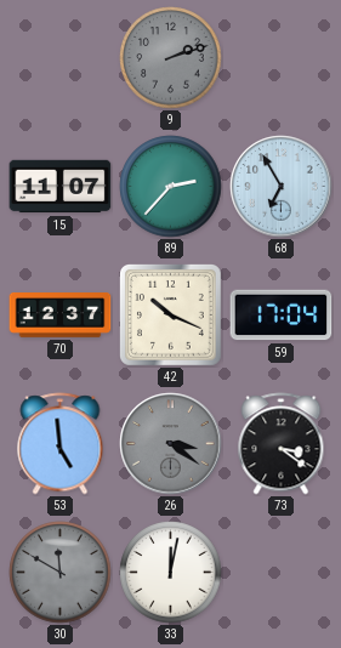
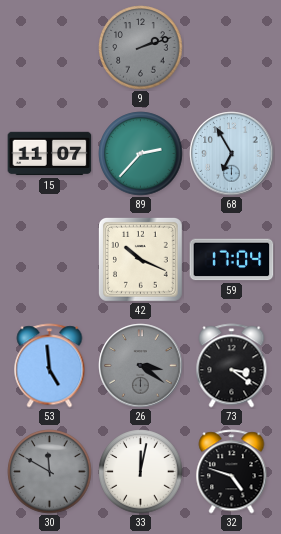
70: 12:37 -> none (61, 316)
32: none -> 4:48 (232, 472)
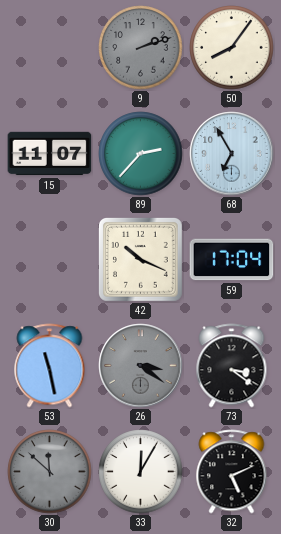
50: none -> 8:06 (232, 48)
53: 4:59 -> 11:28 (50, 366)
30: 11:50 -> 11:52 (50, 472)
33: 12:02 -> 12:05 (141, 472)
32: 4:48 -> 5:11 (232, 472)
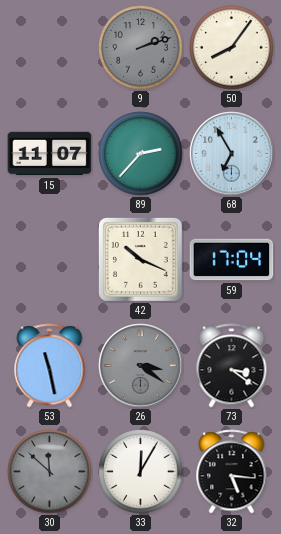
32: 5:11 -> 5:16 (232, 472)
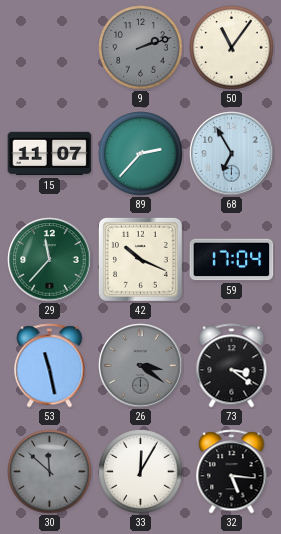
50: 8:06 -> 11:06 (232, 48)
29: none -> 11:37 (50, 260)
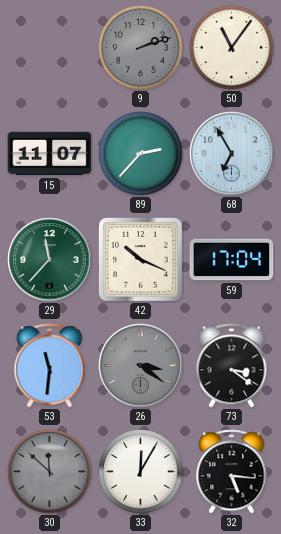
53: 11:28 -> 11:31 (50, 366)
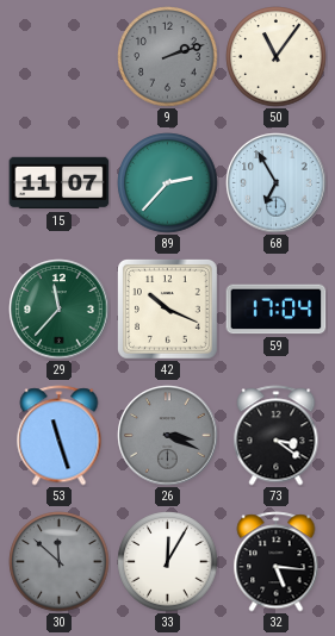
53: 11:31 -> 11:27 (60, 436)
26: 3:21 -> 3:19 (168, 436)
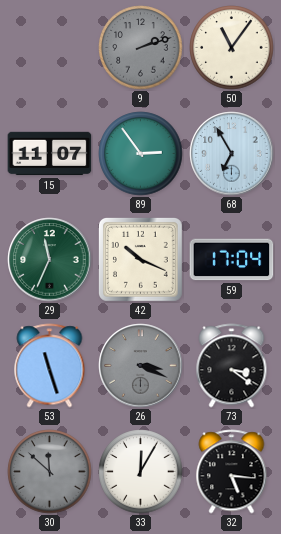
89: 2:37 -> 2:54 (141, 154)
29: 11:37 -> 11:34 (50, 260)
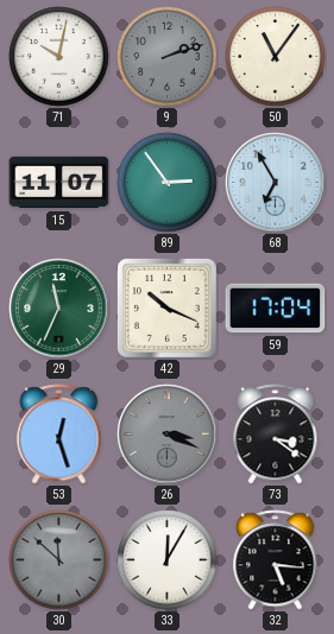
71: none -> 10:02 (59, 57)
53: 11:27 -> 12:27 (59, 435)
